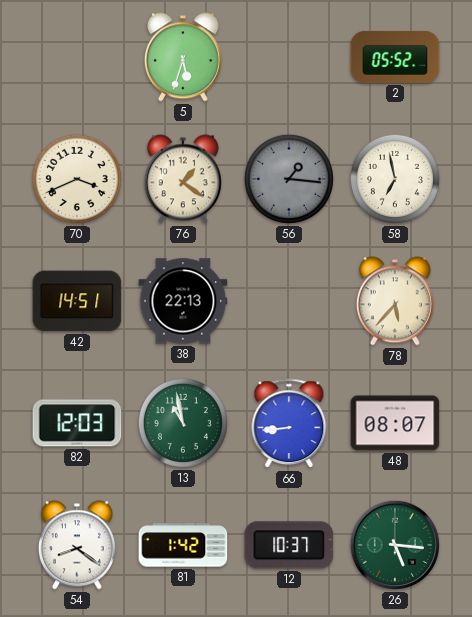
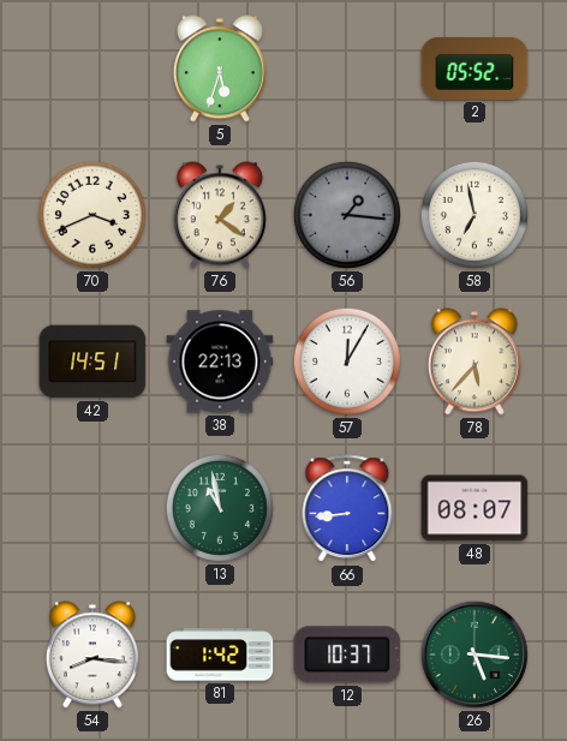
57: none -> 12:05 (347, 361)
82: 12:03 -> none (77, 423)
54: 8:21 -> 8:16 (92, 655)
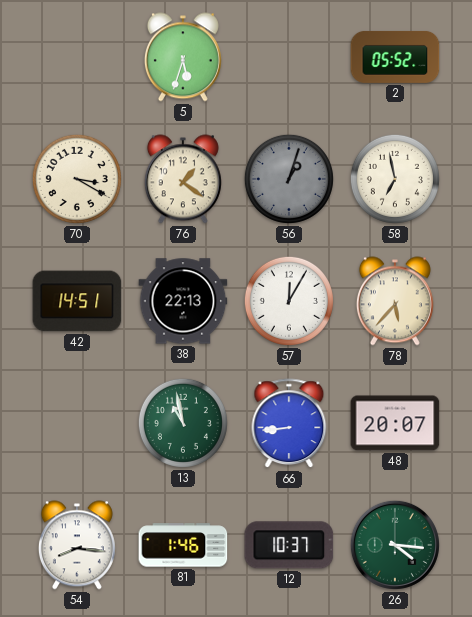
70: 3:41 -> 3:20 (77, 179)
56: 1:16 -> 1:03 (289, 179)
48: 08:07 -> 20:07 (395, 423)
81: 1:42 -> 1:46 (183, 545)
26: 5:16 -> 4:16 (395, 545)
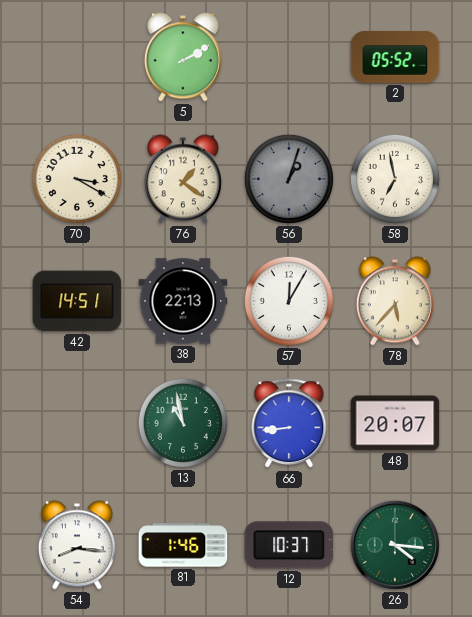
5: 5:33 -> 2:10 (183, 57)
